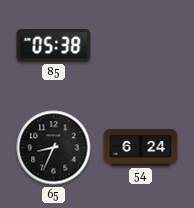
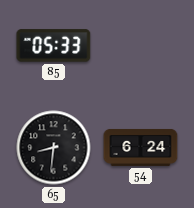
85: 05:38 -> 05:33 (54, 46)
65: 8:34 -> 8:31 (54, 148)
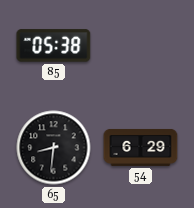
85: 05:33 -> 05:38 (54, 46)
54: 6:24 -> 6:29 (141, 147)
